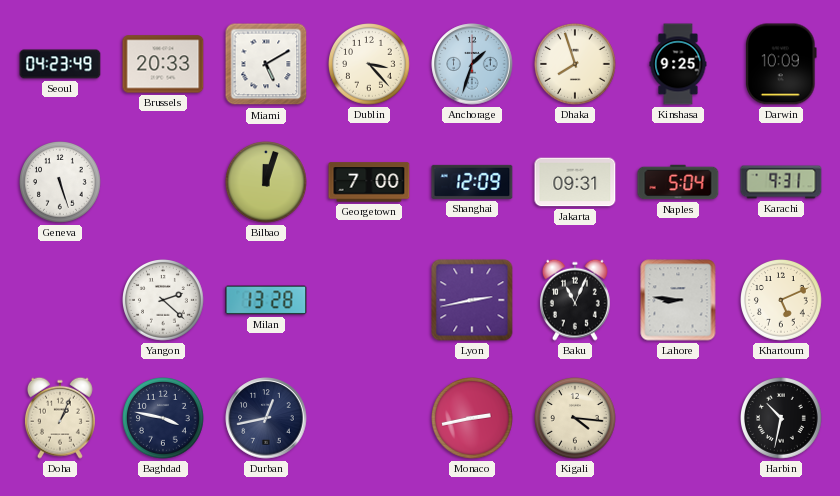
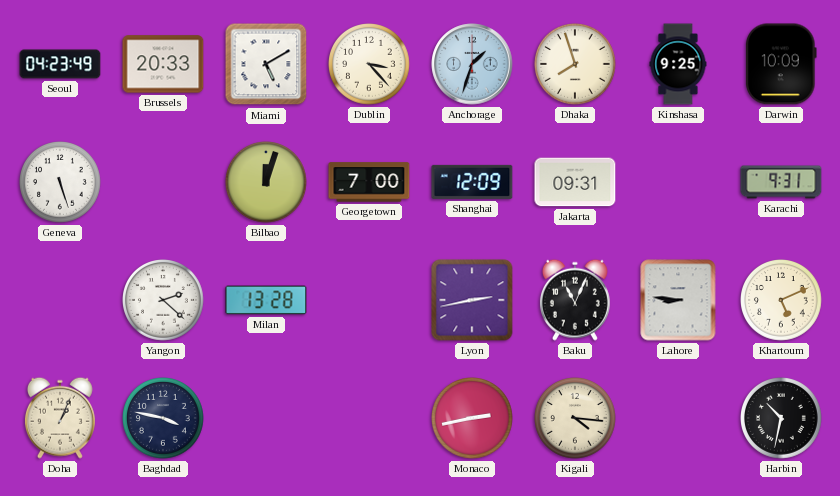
Naples: 5:04 -> none (678, 182)
Durban: 12:43 -> none (266, 418)
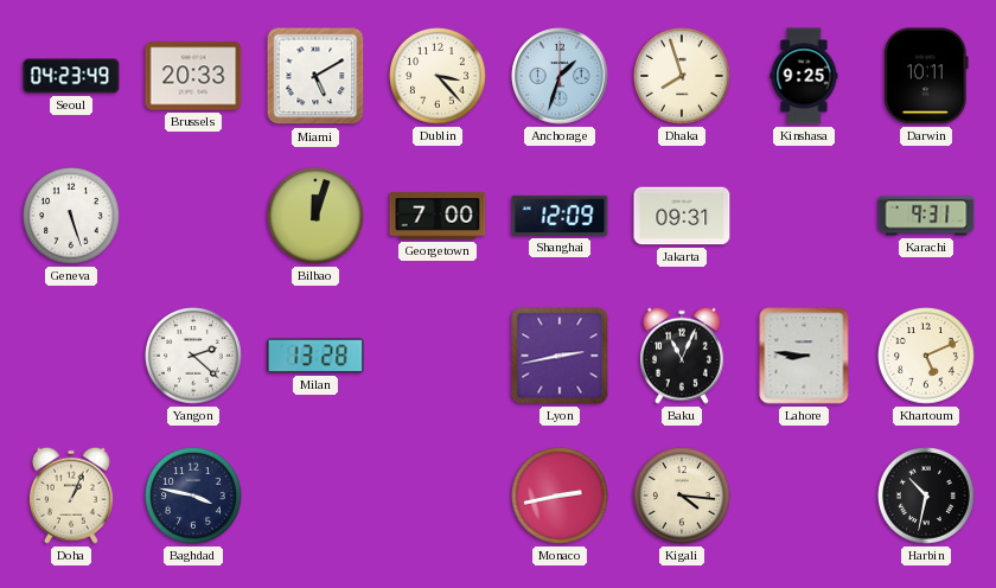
Darwin: 10:09 -> 10:11 (926, 76)
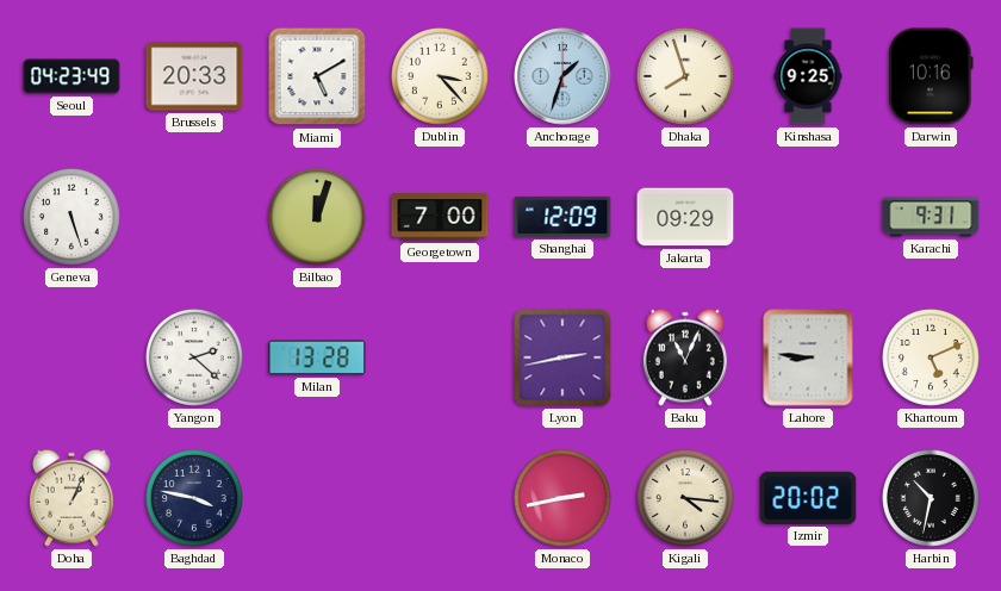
Darwin: 10:11 -> 10:16 (931, 76)
Jakarta: 09:31 -> 09:29 (685, 217)
Izmir: none -> 20:02 (808, 498)
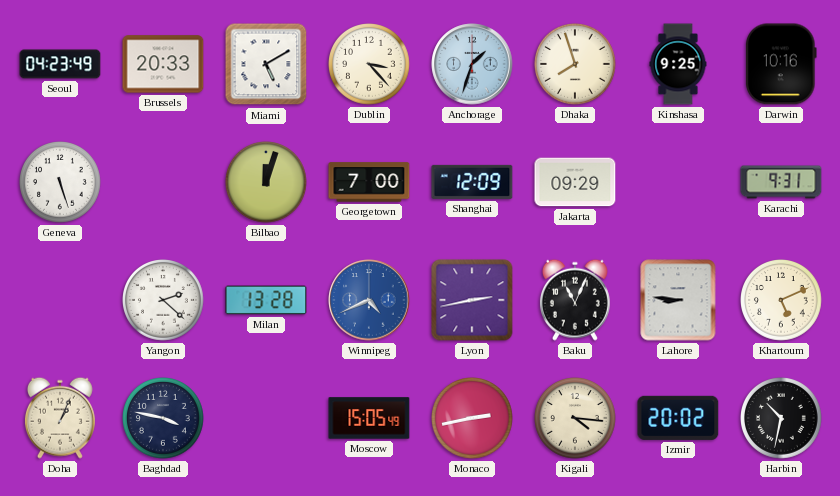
Winnipeg: none -> 4:41 (369, 300)
Moscow: none -> 15:05 (369, 418)
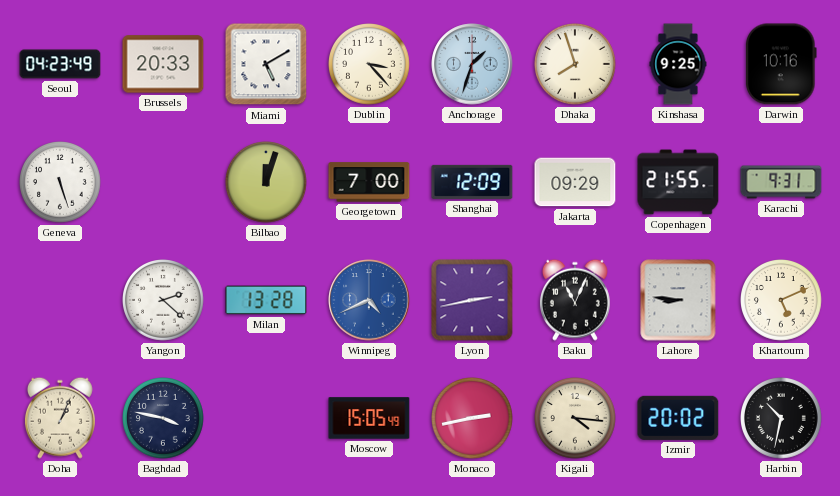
Copenhagen: none -> 21:55 (678, 182)
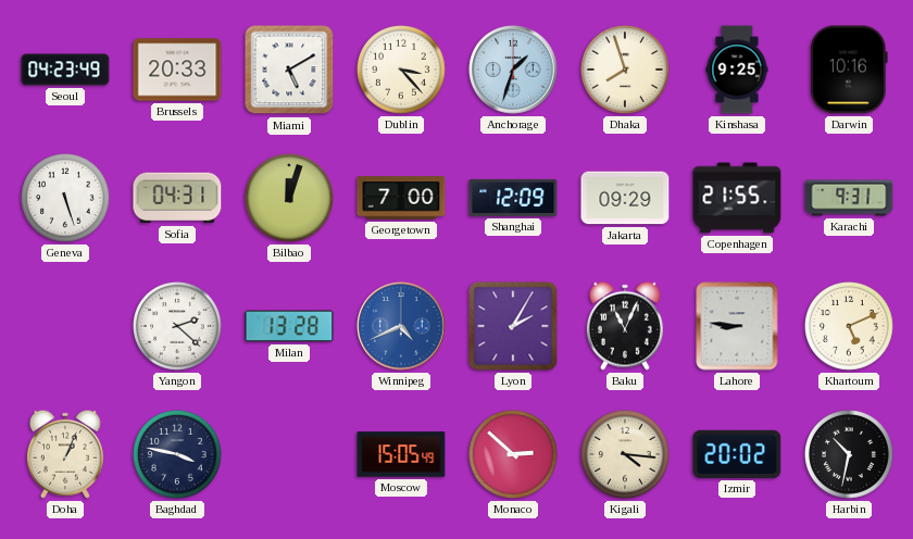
Sofia: none -> 04:31 (177, 198)
Lyon: 2:43 -> 2:05 (513, 326)
Monaco: 2:43 -> 2:52 (514, 455)
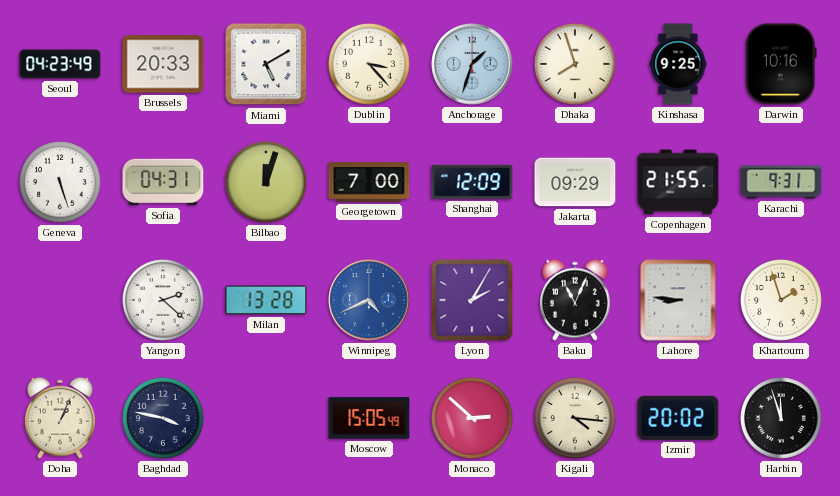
Khartoum: 5:11 -> 1:57 (782, 301)
Harbin: 10:32 -> 11:57 (782, 419)
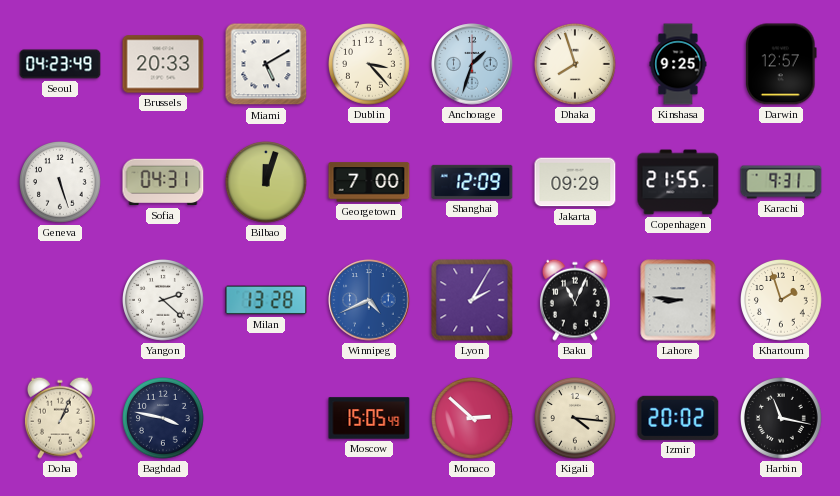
Darwin: 10:16 -> 12:57 (781, 64)
Harbin: 11:57 -> 11:17 (782, 419)
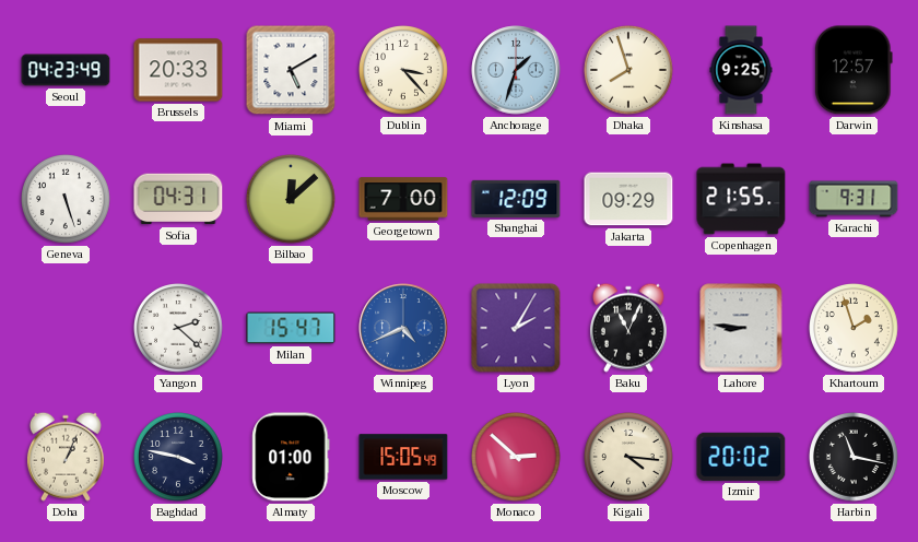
Bilbao: 12:03 -> 12:08 (292, 200)
Milan: 13:28 -> 15:47 (291, 328)
Almaty: none -> 01:00 (291, 457)
